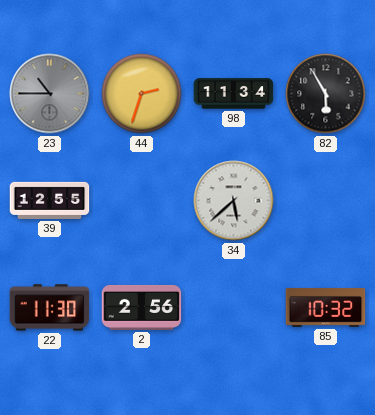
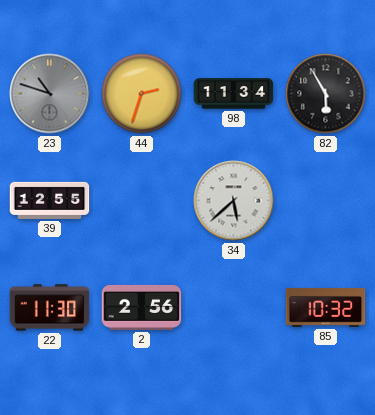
23: 10:45 -> 10:48 (50, 94)
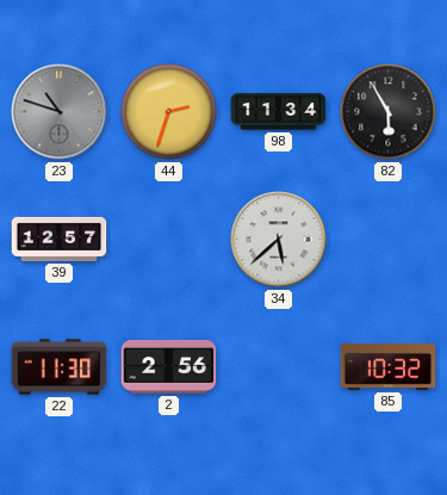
39: 12:55 -> 12:57 (60, 239)
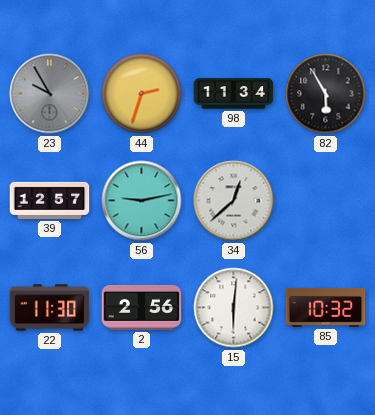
23: 10:48 -> 9:55 (50, 94)
56: none -> 9:13 (142, 201)
34: 5:38 -> 12:38 (234, 201)
15: none -> 6:01 (234, 308)
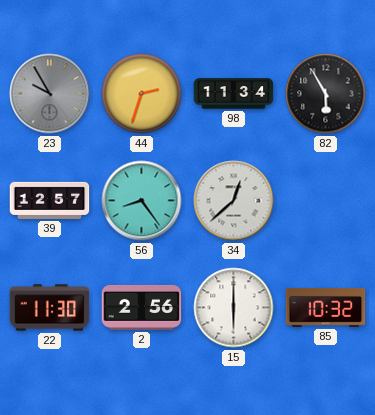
56: 9:13 -> 8:24 (142, 201)
15: 6:01 -> 6:00 (234, 308)
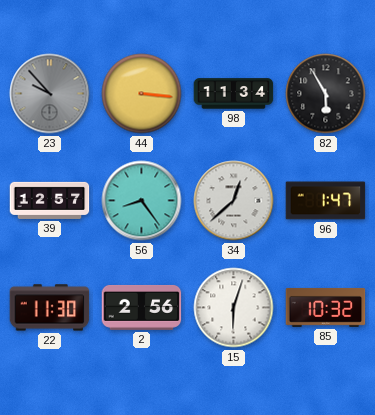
23: 9:55 -> 9:53 (50, 94)
44: 2:33 -> 3:16 (142, 94)
96: none -> 1:47 (326, 201)
15: 6:00 -> 6:03 (234, 308)
